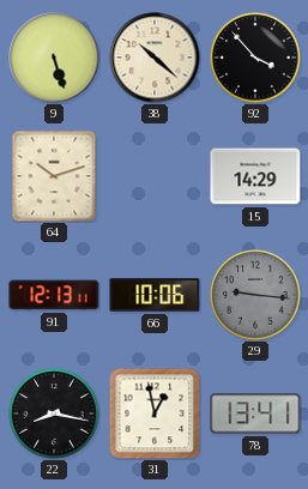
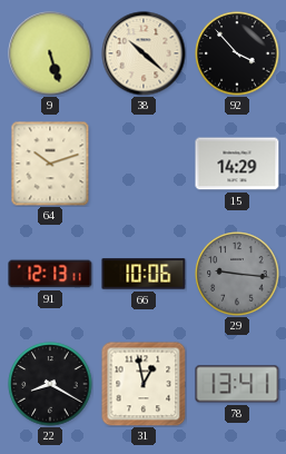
22: 8:17 -> 8:20 (50, 384)
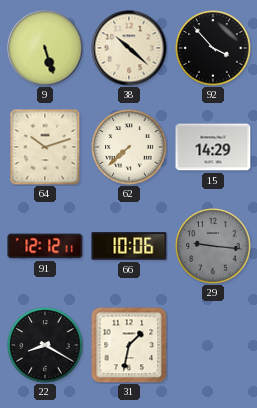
62: none -> 7:38 (129, 147)
91: 12:13 -> 12:12 (45, 246)
31: 12:58 -> 1:32 (129, 345)
78: 13:41 -> none (237, 384)
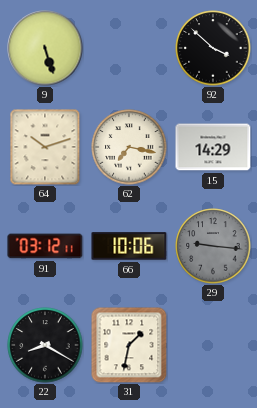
38: 10:22 -> none (129, 48)
92: 3:53 -> 3:52 (213, 48)
62: 7:38 -> 7:17 (129, 147)
91: 12:12 -> 03:12 (45, 246)
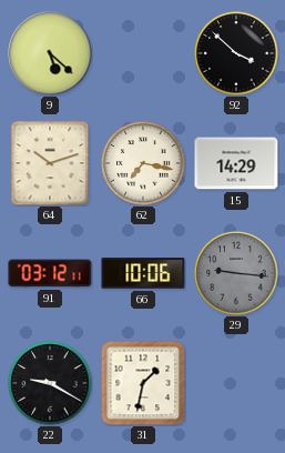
9: 5:27 -> 5:22 (50, 53)
22: 8:20 -> 9:20 (50, 383)
